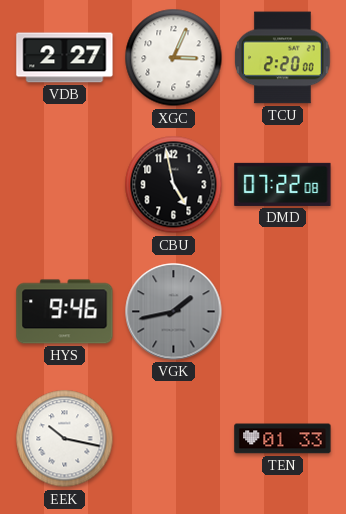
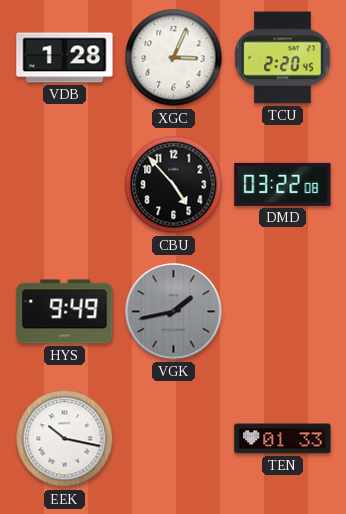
VDB: 2:27 -> 1:28 (65, 58)
TCU: 2:20:00 -> 2:20:45 (283, 58)
CBU: 4:58 -> 4:53 (174, 185)
DMD: 07:22 -> 03:22 (283, 184)
HYS: 9:46 -> 9:49 (65, 312)
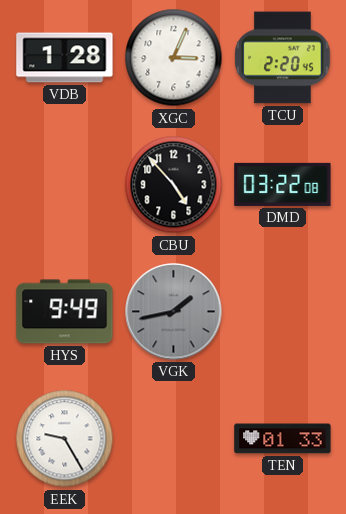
EEK: 10:17 -> 9:25 (65, 439)
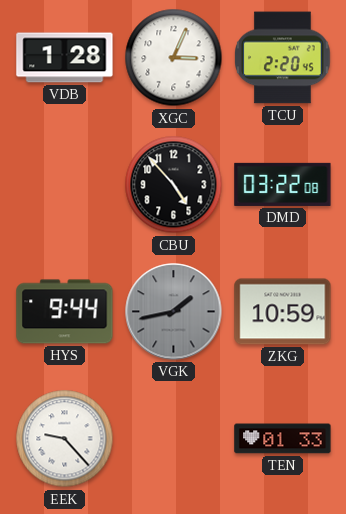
HYS: 9:49 -> 9:44 (65, 312)
ZKG: none -> 10:59 (283, 312)
EEK: 9:25 -> 9:23 (65, 439)
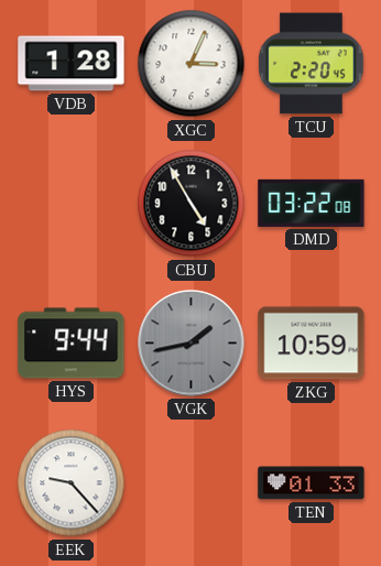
CBU: 4:53 -> 4:55 (192, 204)
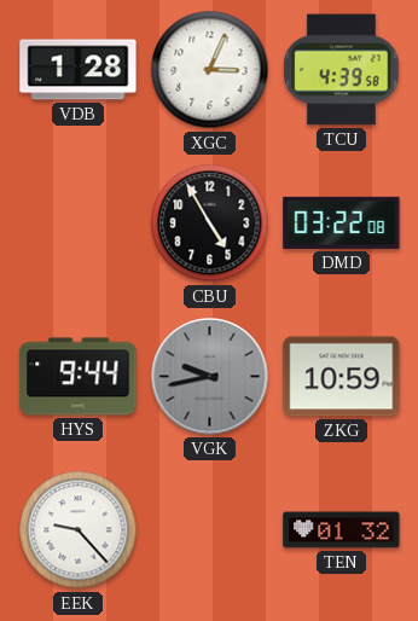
TCU: 2:20 -> 4:39 (342, 70)
VGK: 1:43 -> 9:43 (210, 377)
TEN: 01:33 -> 01:32 (342, 530)
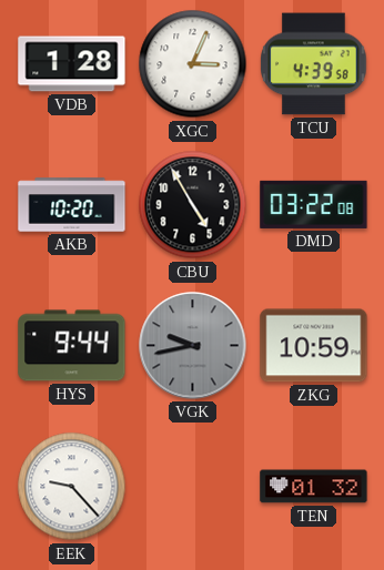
AKB: none -> 10:20 (72, 205)
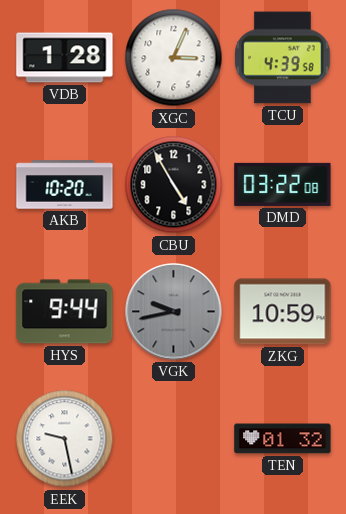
EEK: 9:23 -> 9:28 (65, 439)
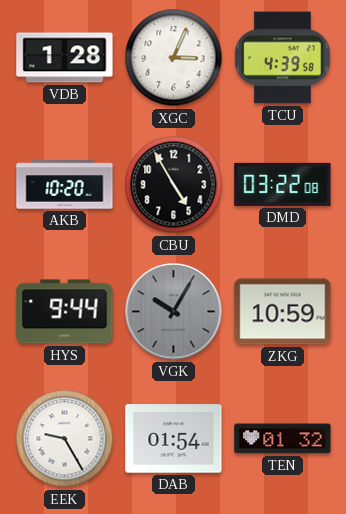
VGK: 9:43 -> 10:05 (174, 312)
EEK: 9:28 -> 9:25 (65, 439)
DAB: none -> 01:54 (174, 439)
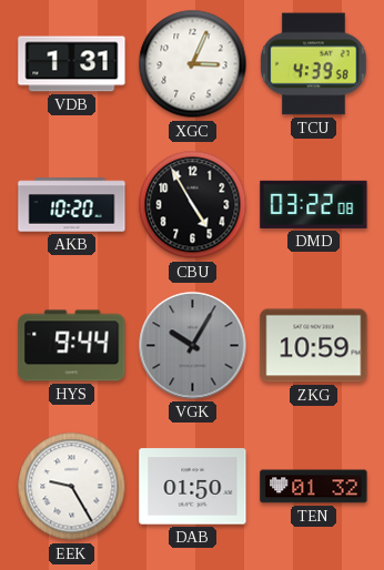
VDB: 1:28 -> 1:31 (72, 64)
DAB: 01:54 -> 01:50 (193, 487)
